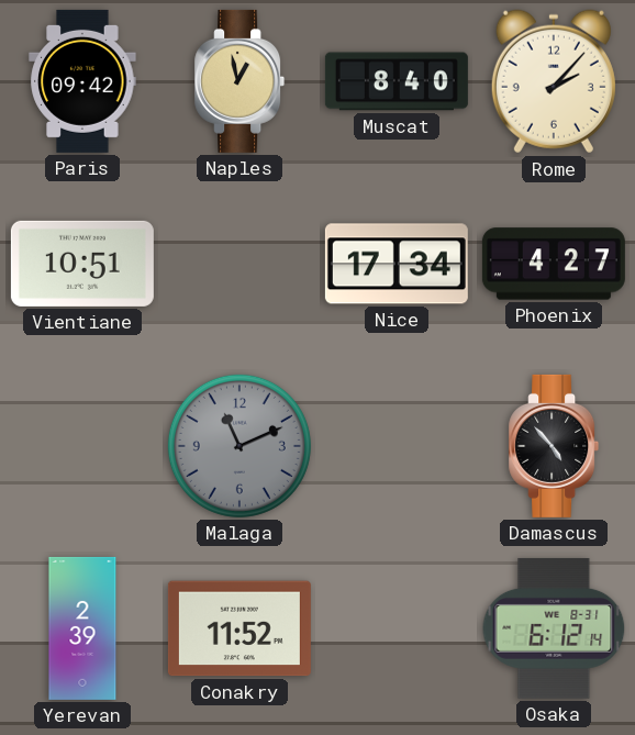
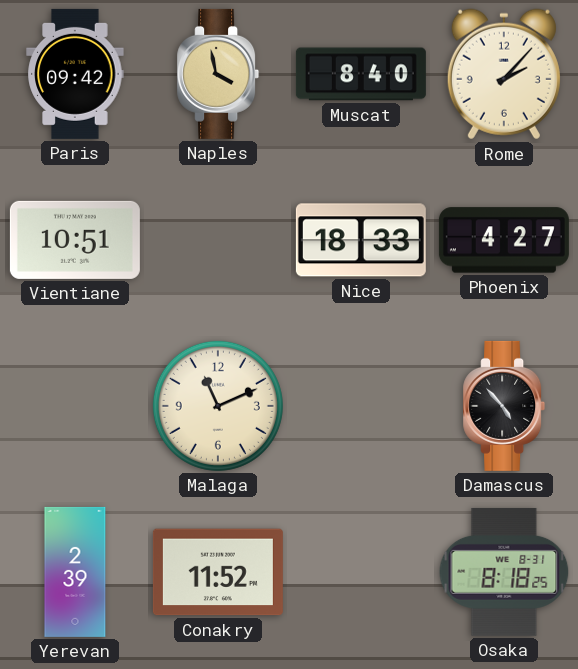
Naples: 12:58 -> 3:58 (218, 74)
Nice: 17:34 -> 18:33 (361, 240)
Malaga dial: grey -> cream (218, 406)
Osaka: 6:12 -> 8:18 (504, 572)
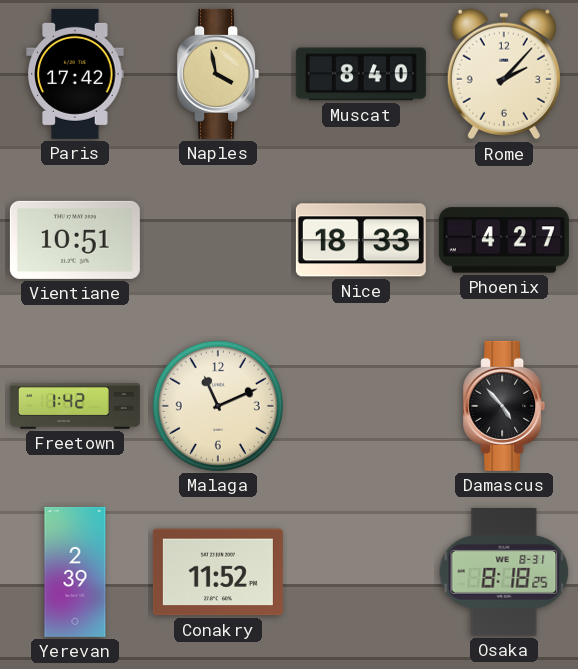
Paris: 09:42 -> 17:42 (75, 74)
Freetown: none -> 1:42 (75, 406)
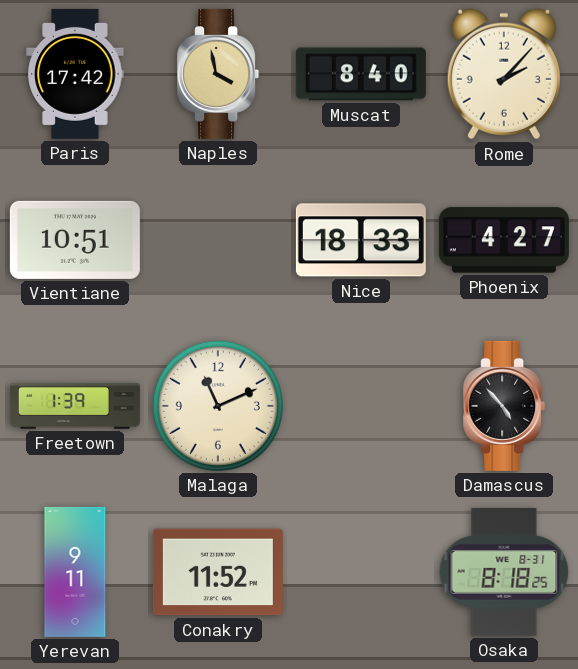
Freetown: 1:42 -> 1:39 (75, 406)
Yerevan: 2:39 -> 9:11 (75, 572)
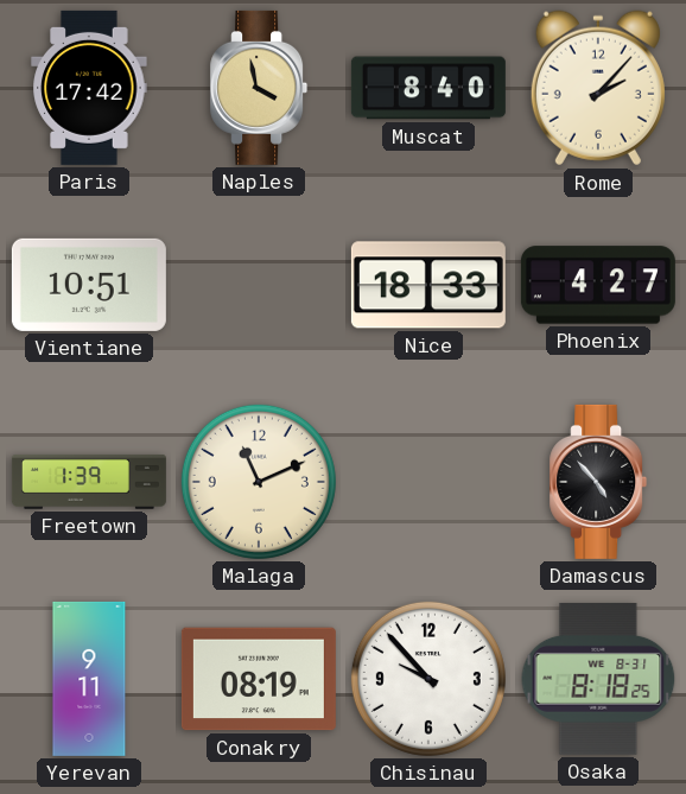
Conakry: 11:52 -> 08:19 (259, 679)
Chisinau: none -> 9:53 (428, 679)
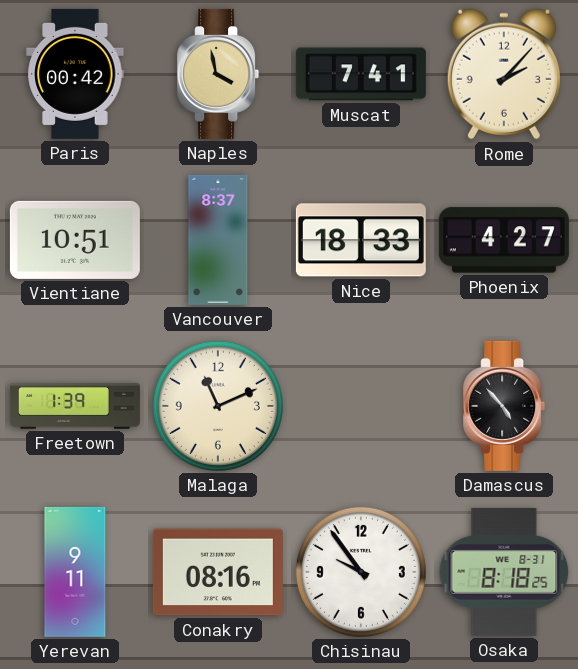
Paris: 17:42 -> 00:42 (75, 74)
Muscat: 8:40 -> 7:41 (361, 74)
Vancouver: none -> 8:37 (218, 240)
Conakry: 08:19 -> 08:16 (218, 572)
Chisinau: 9:53 -> 9:54 (361, 572)
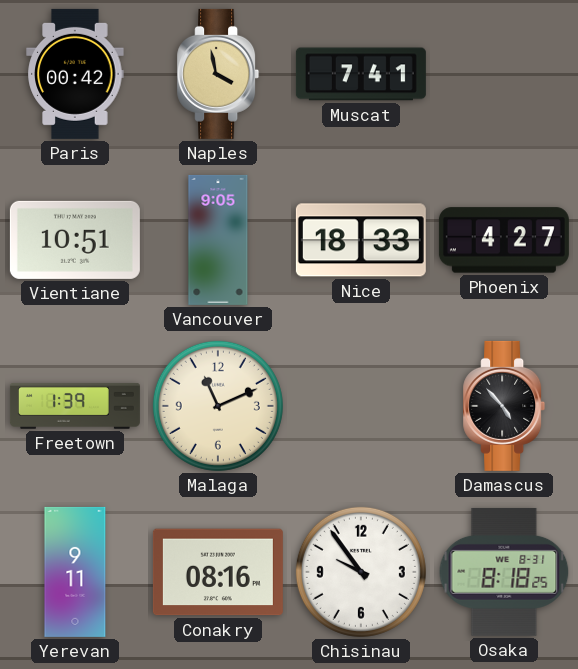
Rome: 2:07 -> none (504, 74)
Vancouver: 8:37 -> 9:05 (218, 240)
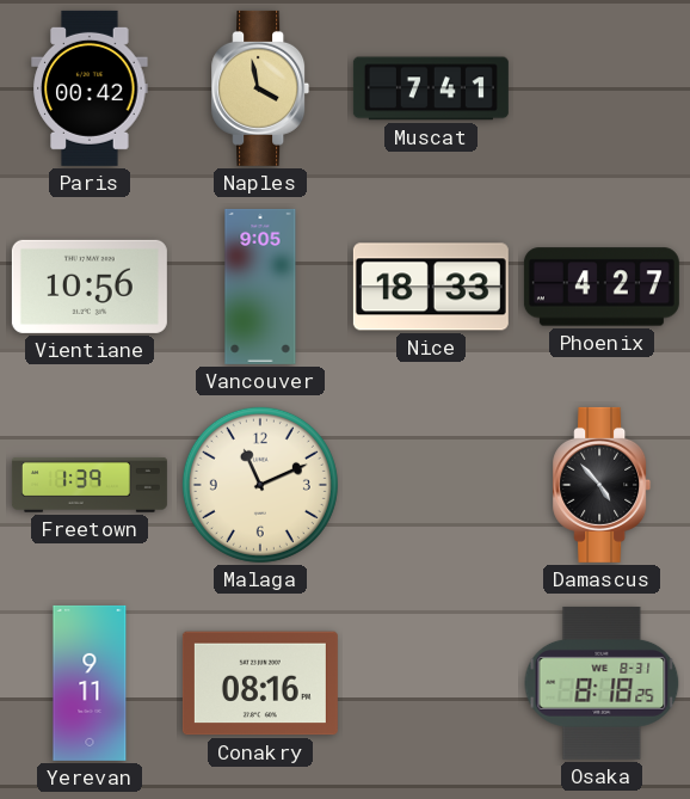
Vientiane: 10:51 -> 10:56 (90, 287)
Chisinau: 9:54 -> none (361, 572)
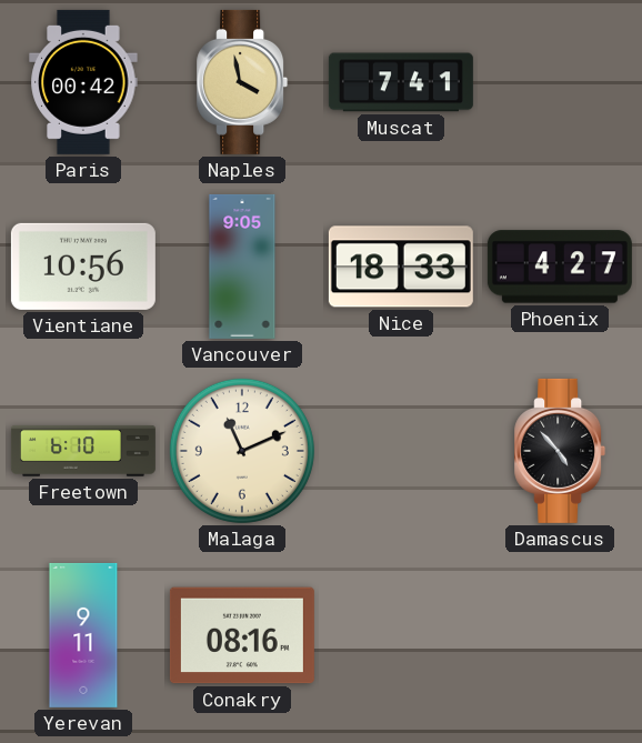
Freetown: 1:39 -> 6:10 (83, 451)
Osaka: 8:18 -> none (602, 683)
